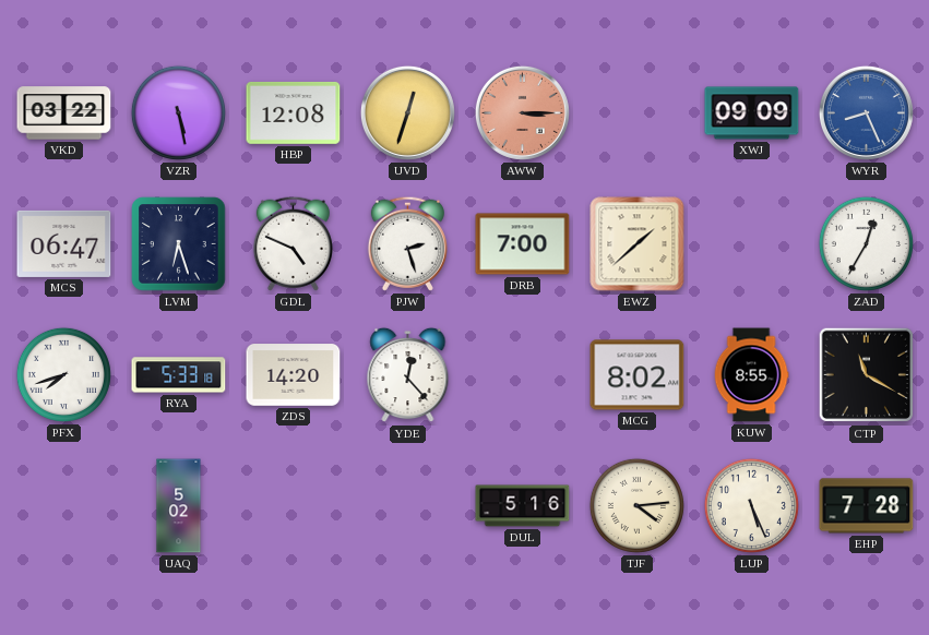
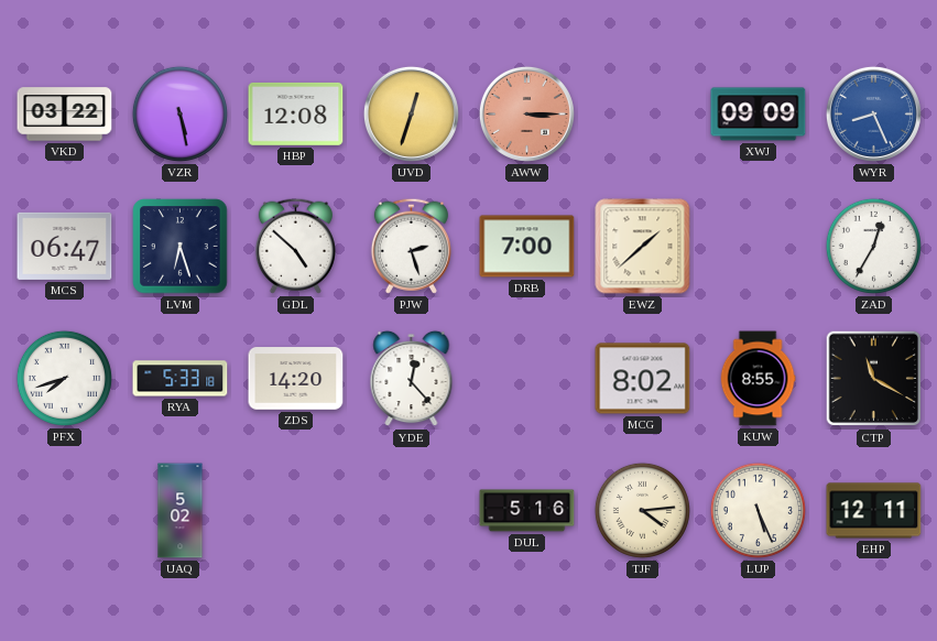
GDL: 4:49 -> 4:52 (295, 246)
EHP: 7:28 -> 12:11 (874, 511)
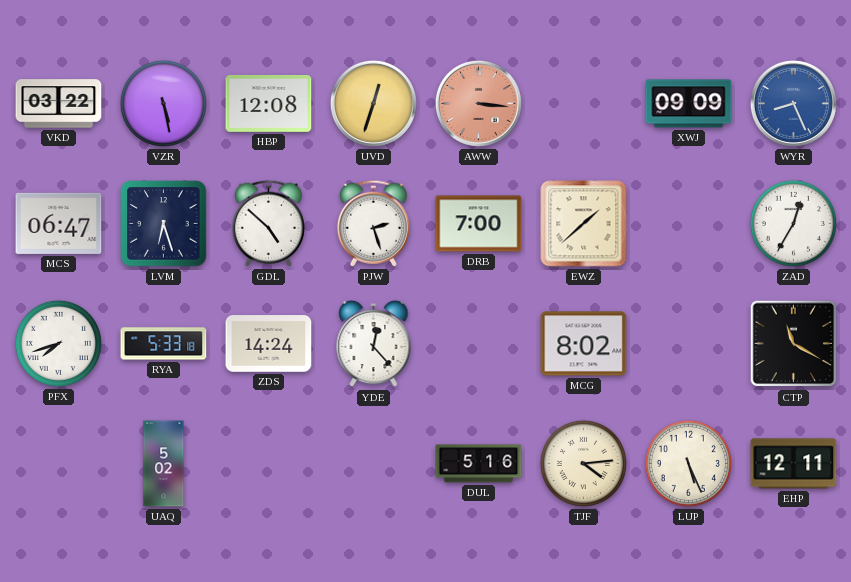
AWW: 3:15 -> 3:16 (478, 103)
ZDS: 14:20 -> 14:24 (269, 344)
KUW: 8:55 -> none (758, 379)
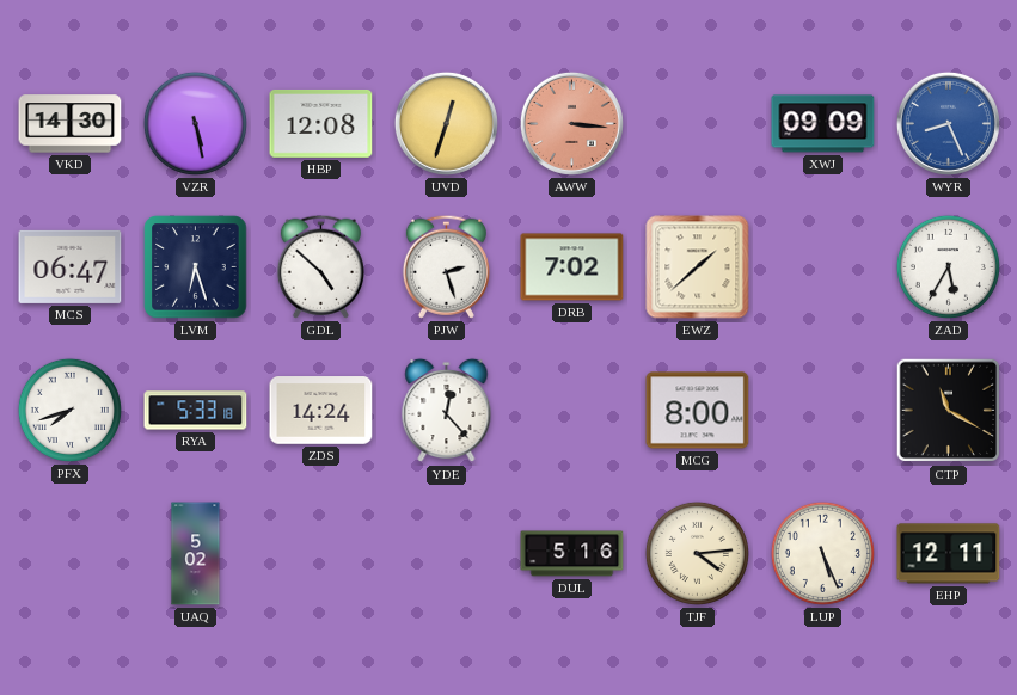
VKD: 03:22 -> 14:30 (71, 124)
DRB: 7:00 -> 7:02 (572, 267)
ZAD: 12:35 -> 5:35 (948, 266)
MCG: 8:02 -> 8:00 (698, 411)
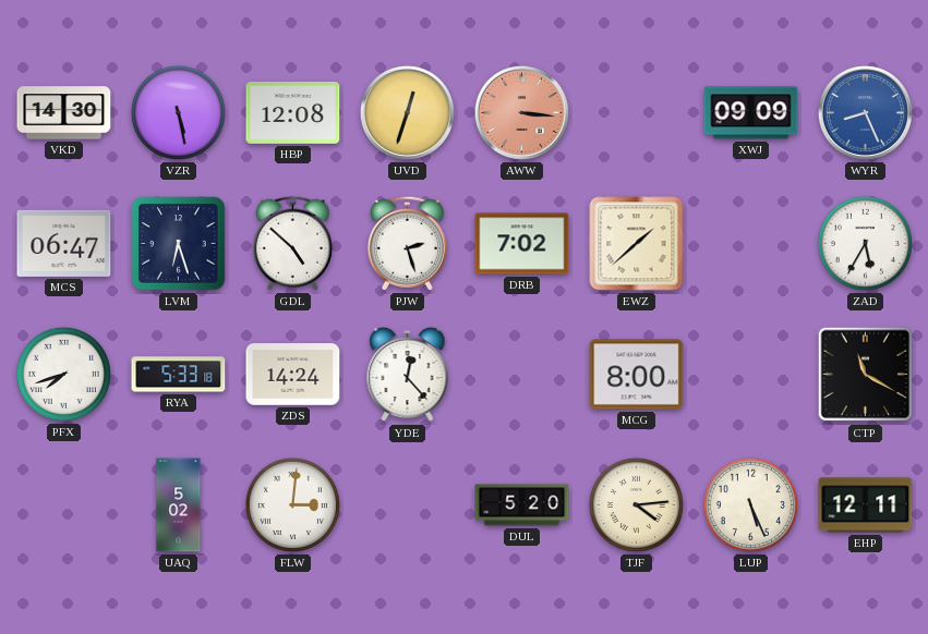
FLW: none -> 3:01 (292, 504)
DUL: 5:16 -> 5:20 (522, 505)
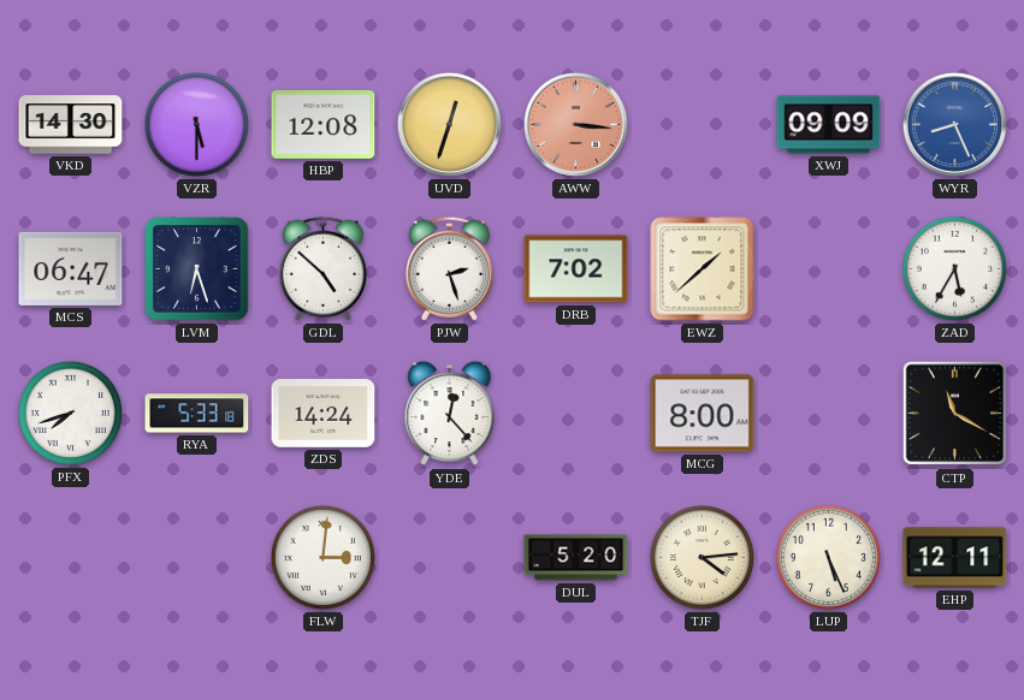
VZR: 5:28 -> 5:30 (196, 124)
UAQ: 5:02 -> none (179, 505)
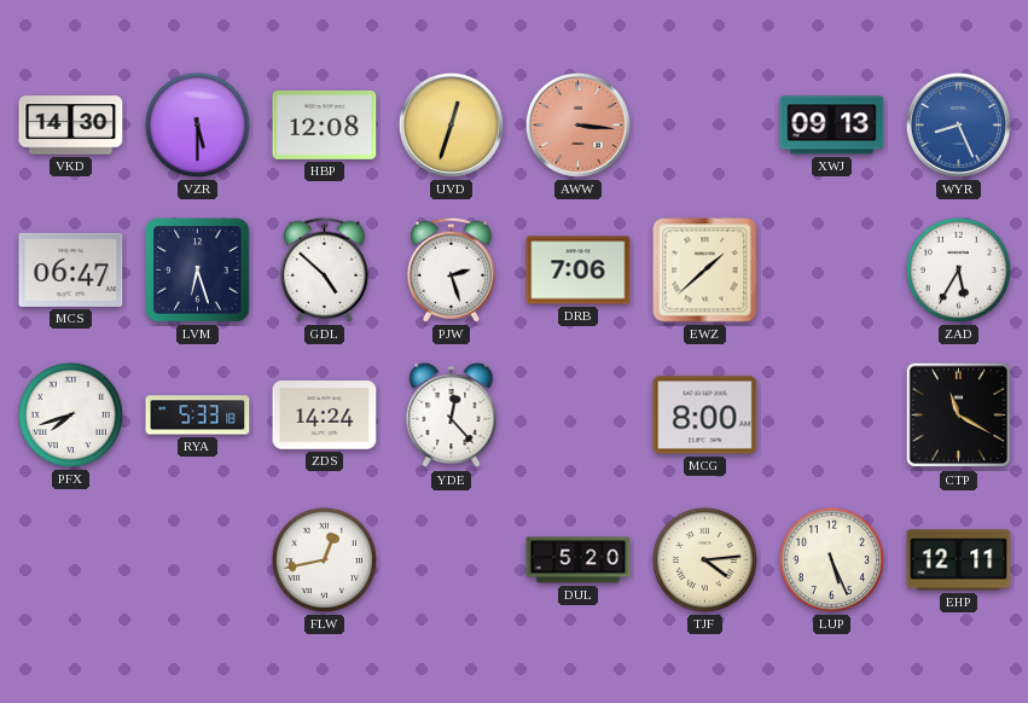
XWJ: 09:09 -> 09:13 (832, 126)
DRB: 7:02 -> 7:06 (579, 271)
FLW: 3:01 -> 12:43 (324, 559)
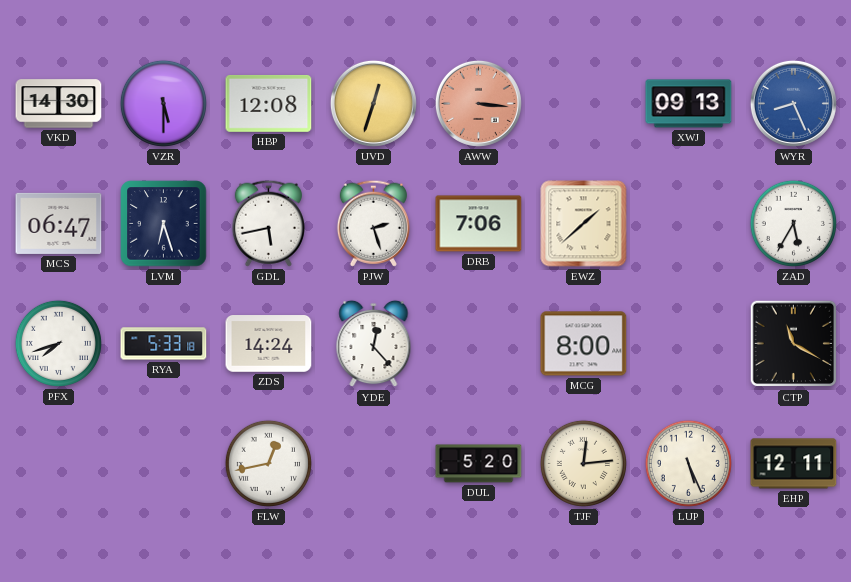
GDL: 4:52 -> 5:43 (268, 223)
TJF: 4:14 -> 12:14 (583, 463)
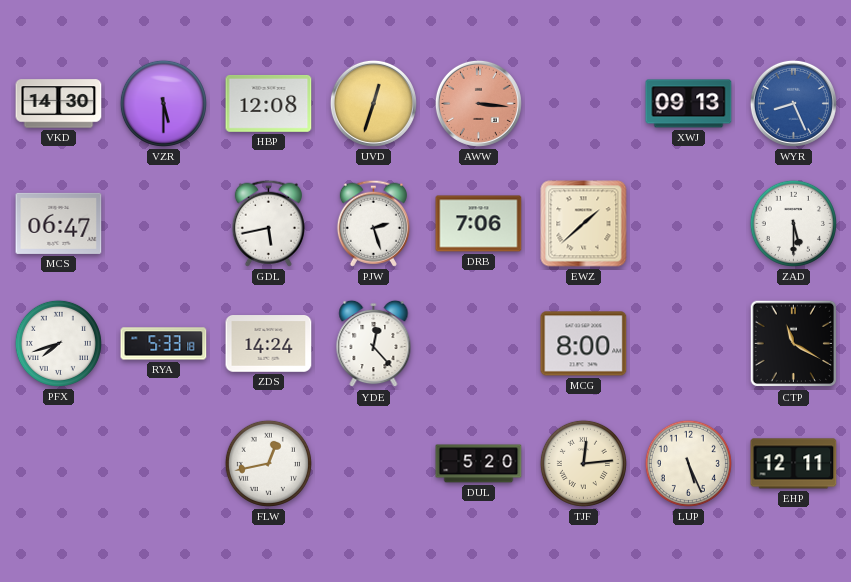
LVM: 6:27 -> none (164, 224)
ZAD: 5:35 -> 5:30 (793, 223)
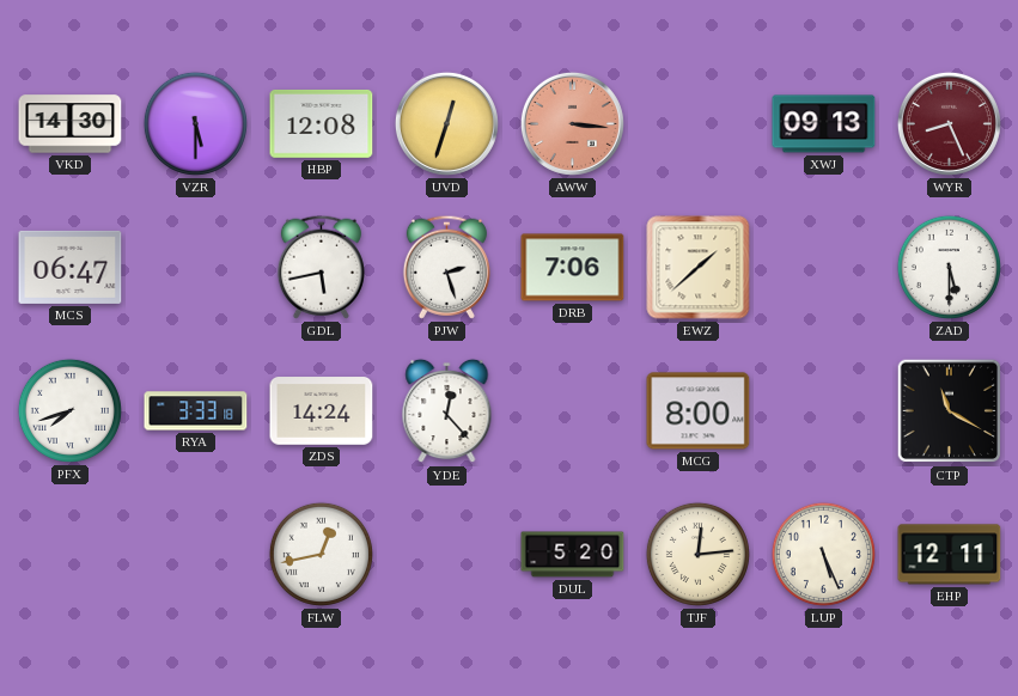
WYR dial: blue -> burgundy (949, 123)
RYA: 5:33 -> 3:33 (196, 411)
